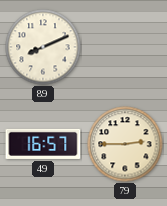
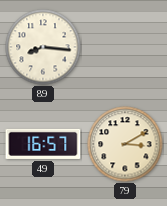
89: 8:11 -> 8:16 (43, 47)
79: 2:45 -> 3:10 (125, 144)
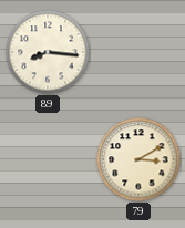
49: 16:57 -> none (43, 144)
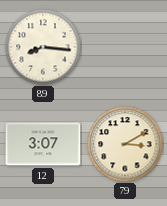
12: none -> 3:07 (43, 144)
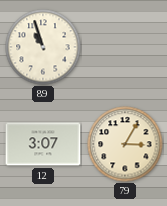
89: 8:16 -> 10:57 (43, 47)
79: 3:10 -> 3:05 (125, 144)
